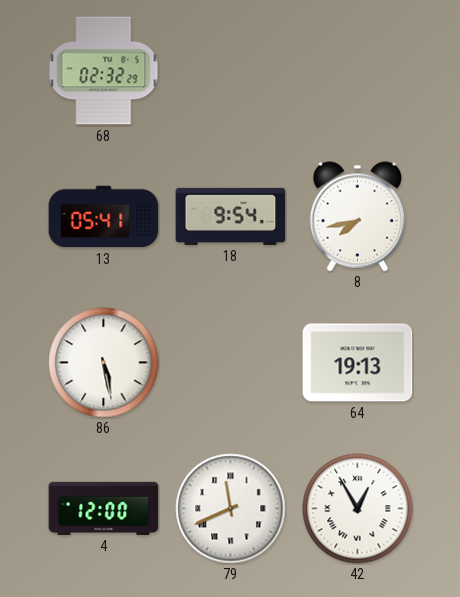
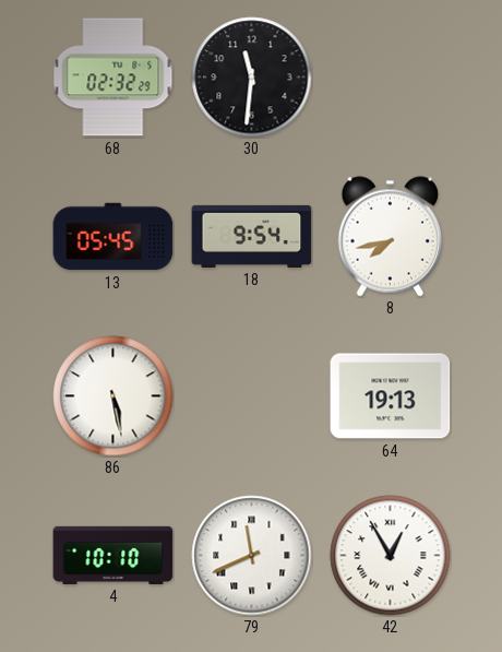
30: none -> 11:31 (252, 78)
13: 05:41 -> 05:45 (113, 237)
4: 12:00 -> 10:10 (113, 555)
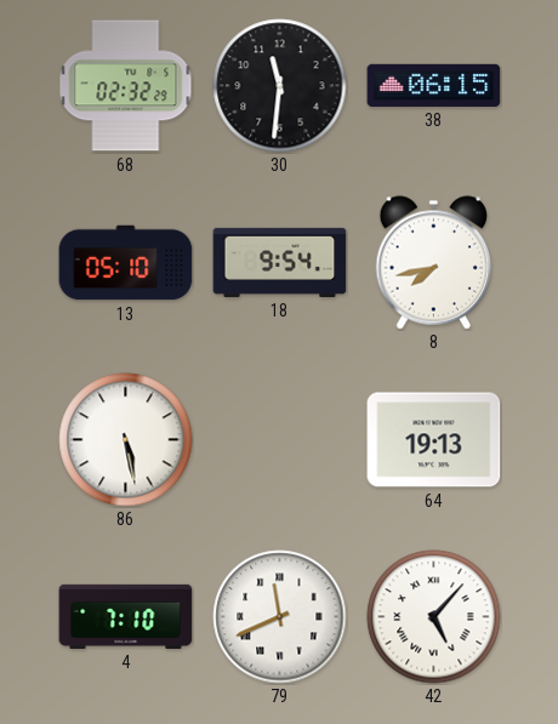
38: none -> 06:15 (434, 85)
13: 05:45 -> 05:10 (126, 263)
4: 10:10 -> 7:10 (126, 616)
42: 12:55 -> 5:07 (434, 617)
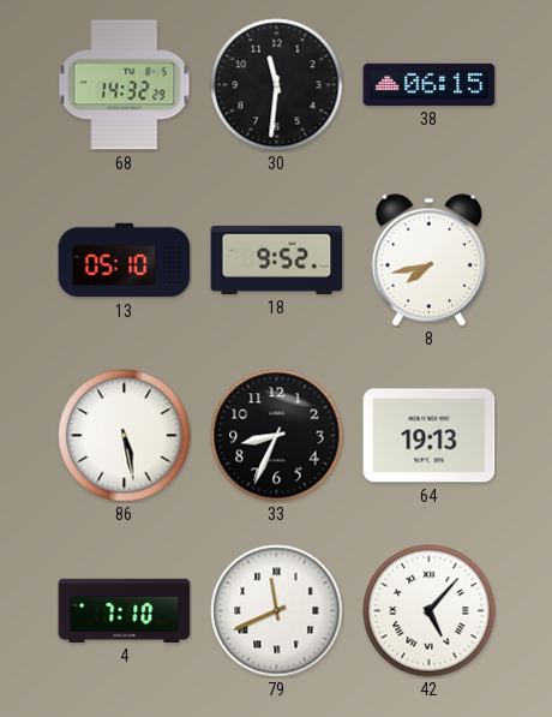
68: 02:32 -> 14:32 (125, 85)
18: 9:54 -> 9:52 (277, 259)
33: none -> 8:34 (277, 436)
